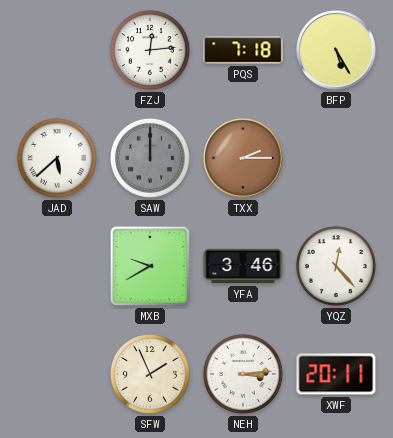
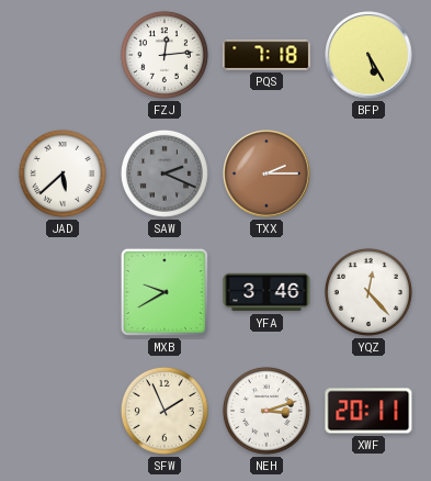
SAW: 12:00 -> 2:19 (165, 174)
NEH: 3:14 -> 3:12 (266, 411)
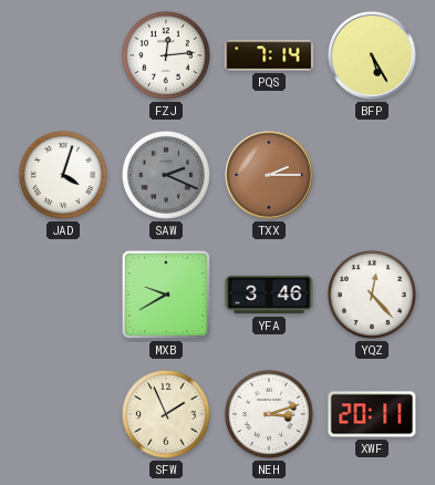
PQS: 7:18 -> 7:14 (269, 55)
JAD: 5:38 -> 4:03 (63, 175)
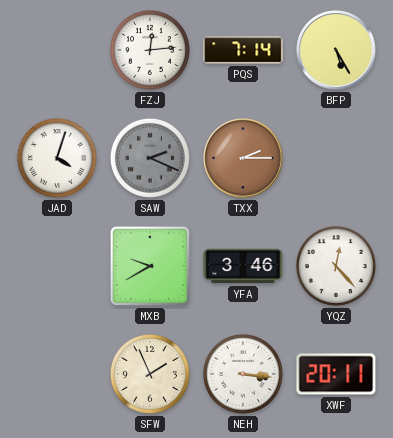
NEH: 3:12 -> 3:16 (243, 374)
